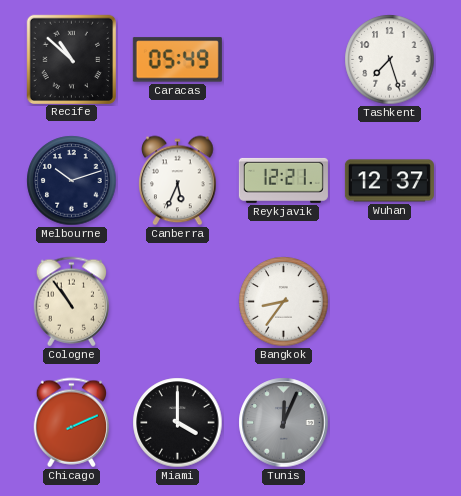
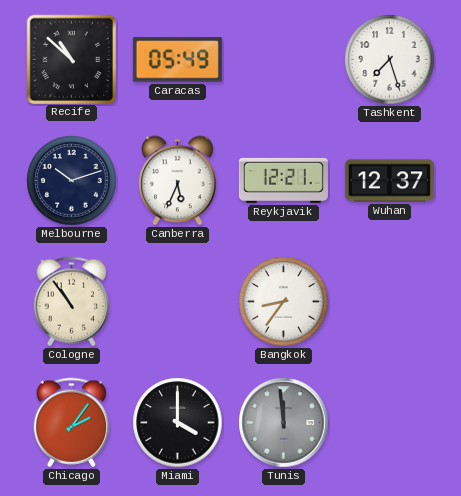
Chicago: 2:11 -> 2:06 (72, 423)
Tunis: 12:04 -> 11:59 (284, 423)
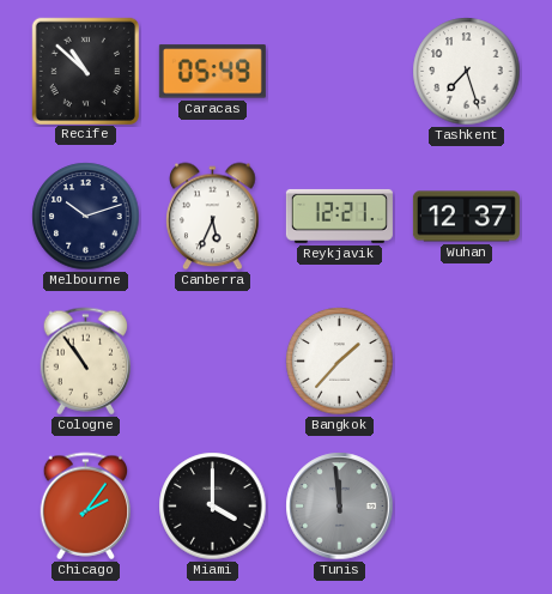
Bangkok: 8:36 -> 1:37 (340, 362)
